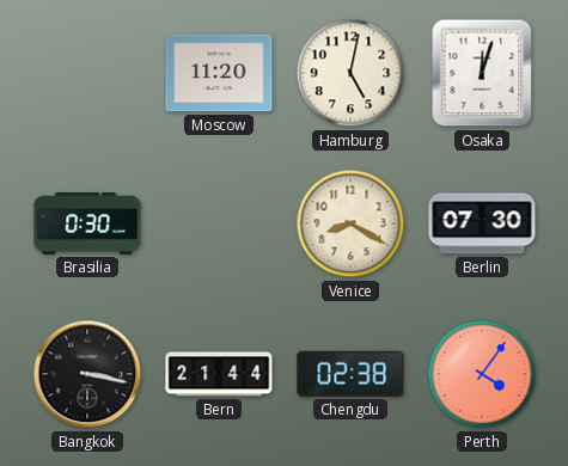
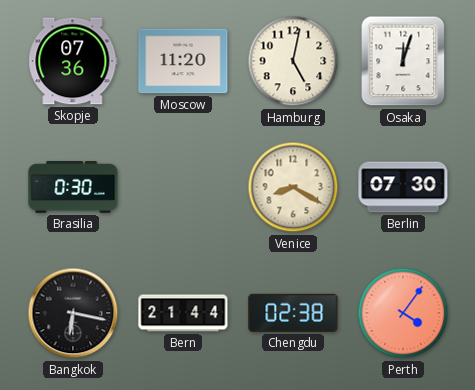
Skopje: none -> 07:36 (73, 61)
Bangkok: 3:17 -> 6:17 (73, 313)
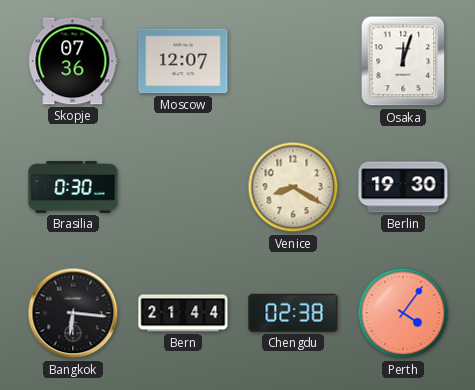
Moscow: 11:20 -> 12:07 (183, 61)
Hamburg: 5:02 -> none (293, 61)
Berlin: 07:30 -> 19:30 (403, 187)
Bangkok: 6:17 -> 6:16 (73, 313)
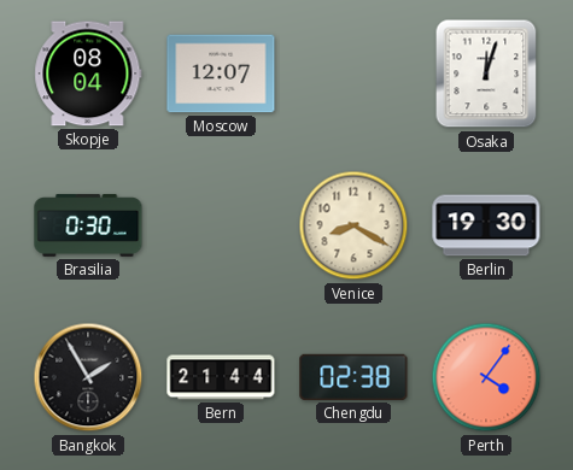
Skopje: 07:36 -> 08:04 (88, 74)
Bangkok: 6:16 -> 1:55 (88, 377)
